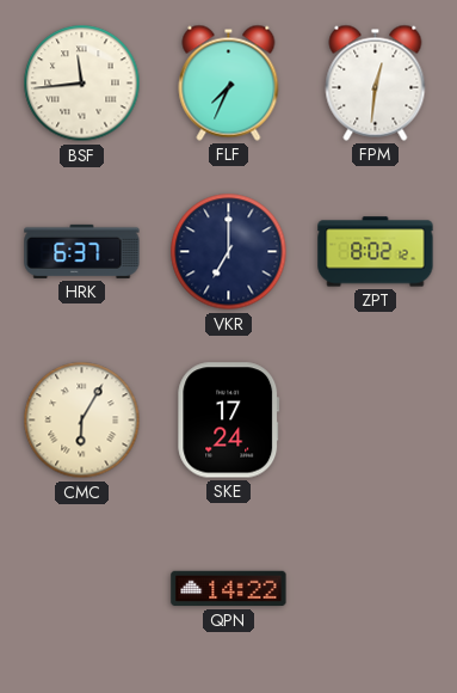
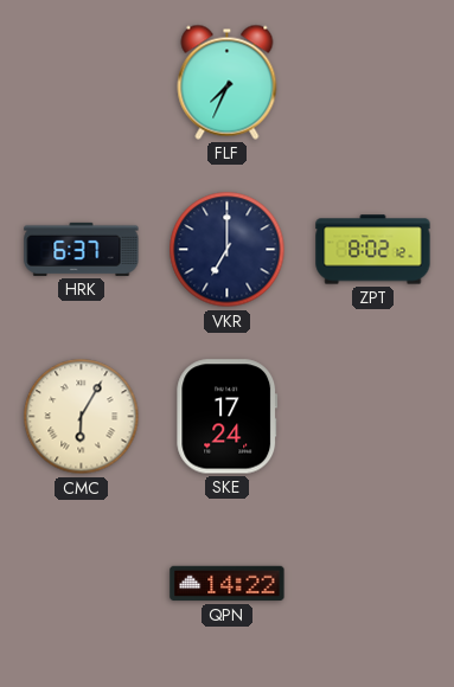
BSF: 11:44 -> none (82, 84)
FPM: 12:31 -> none (376, 82)
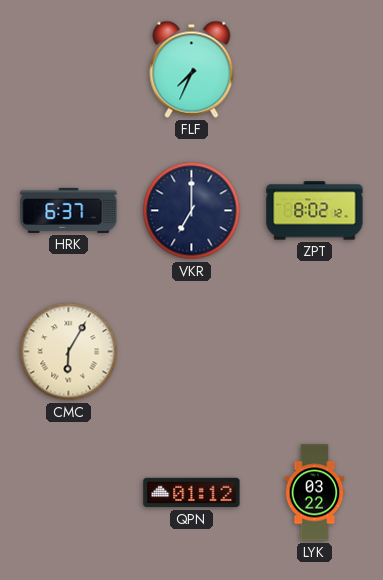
SKE: 17:24 -> none (228, 417)
QPN: 14:22 -> 01:12 (192, 493)
LYK: none -> 03:22 (315, 493)
